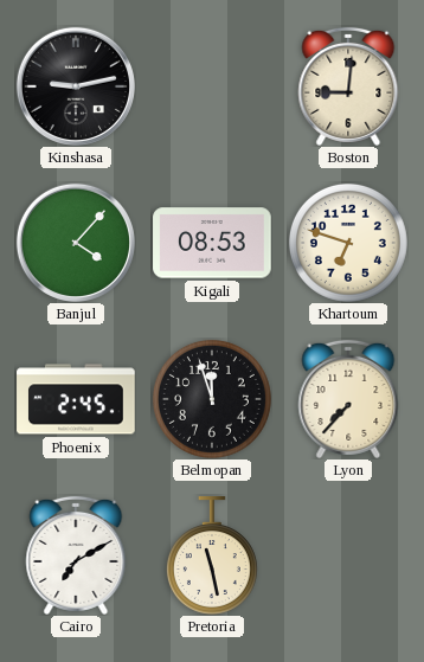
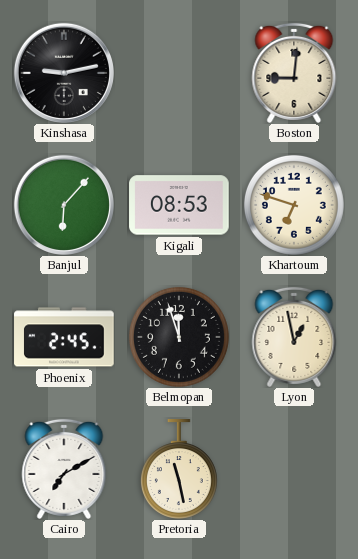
Banjul: 4:07 -> 6:07 (64, 205)
Lyon: 7:37 -> 12:58 (294, 337)
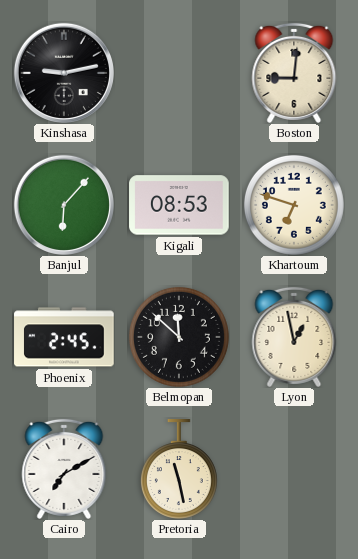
Belmopan: 11:57 -> 11:52 (179, 337)
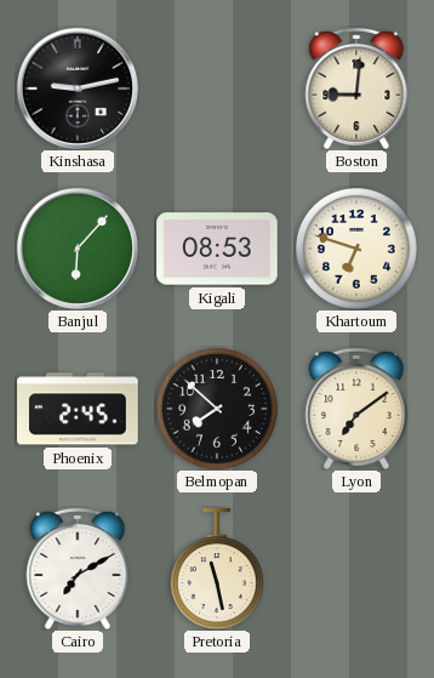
Belmopan: 11:52 -> 7:52 (217, 409)
Lyon: 12:58 -> 7:09 (356, 409)
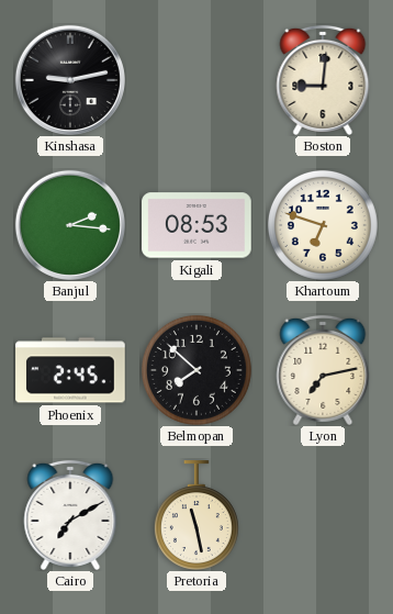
Banjul: 6:07 -> 2:16 (70, 225)
Lyon: 7:09 -> 7:13 (323, 370)
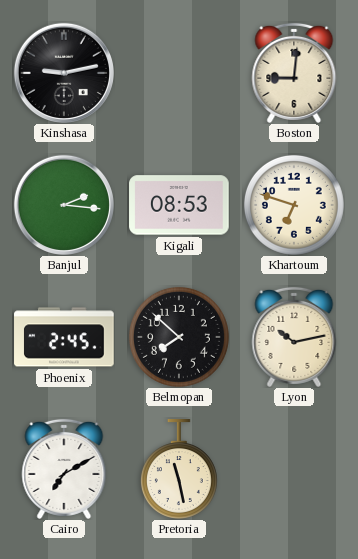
Lyon: 7:13 -> 10:13 (294, 337)
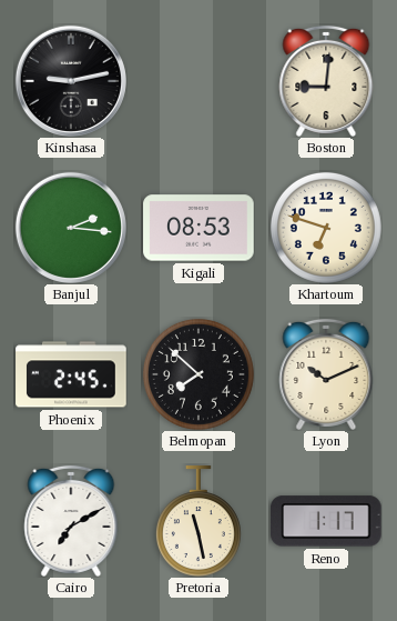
Lyon: 10:13 -> 10:11 (326, 374)
Reno: none -> 1:17 (327, 521)
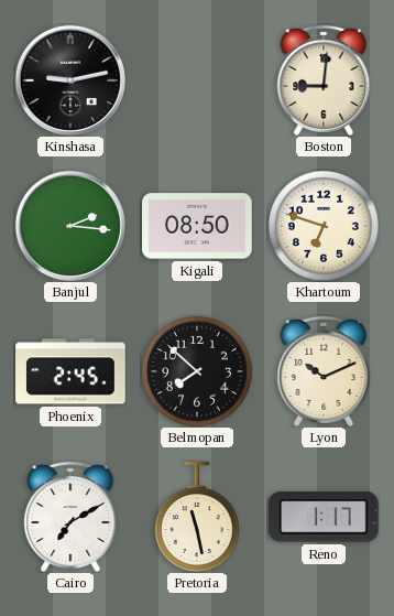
Kigali: 08:53 -> 08:50 (197, 226)
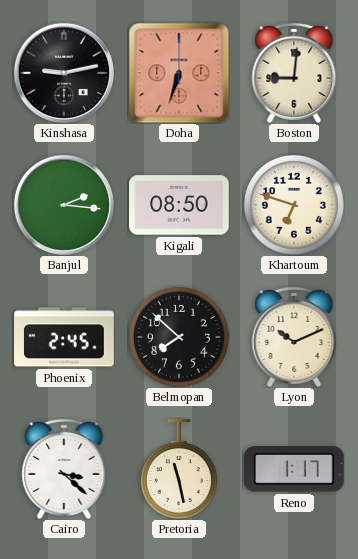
Doha: none -> 6:33 (179, 73)
Cairo: 7:10 -> 3:22 (64, 469)
